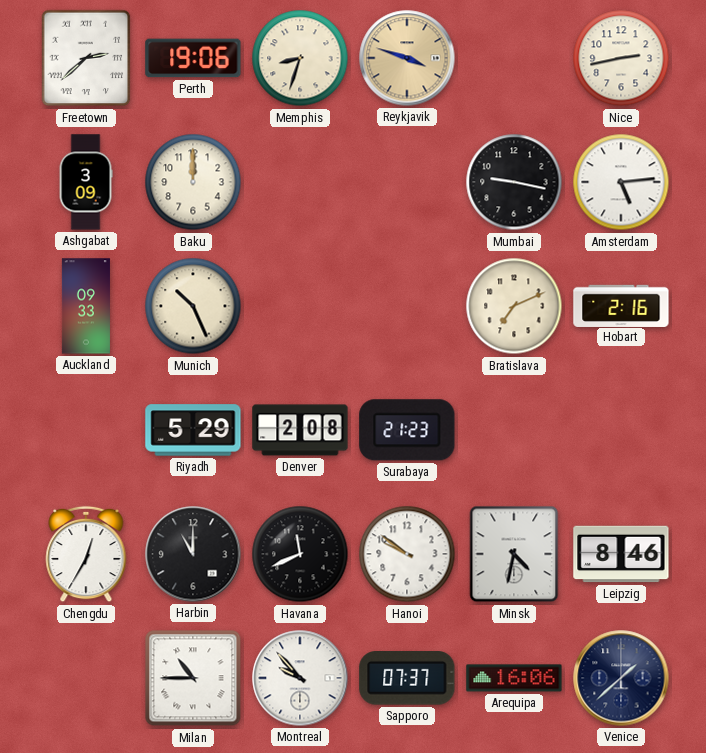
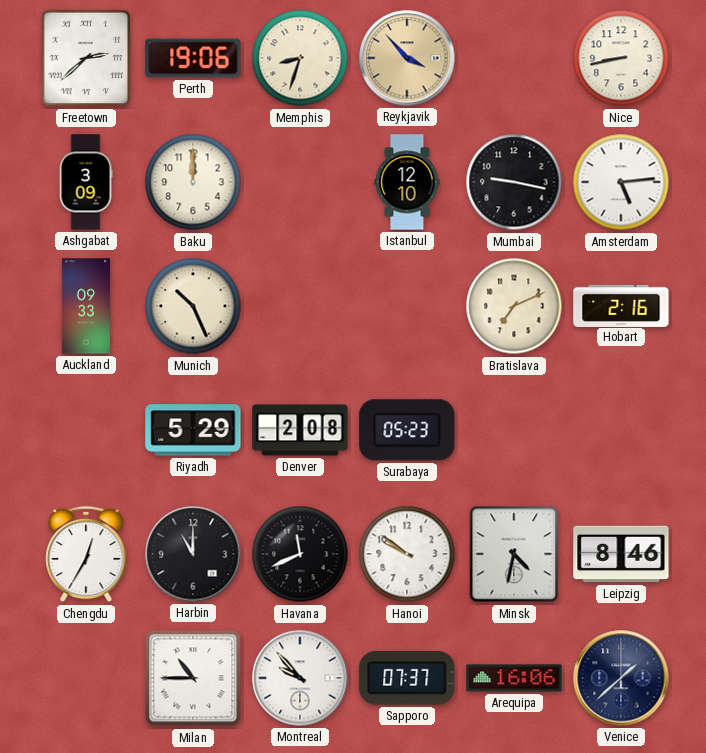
Reykjavik: 3:48 -> 3:53 (407, 58)
Nice: 2:43 -> 8:43 (621, 58)
Istanbul: none -> 12:10 (407, 182)
Surabaya: 21:23 -> 05:23 (407, 430)
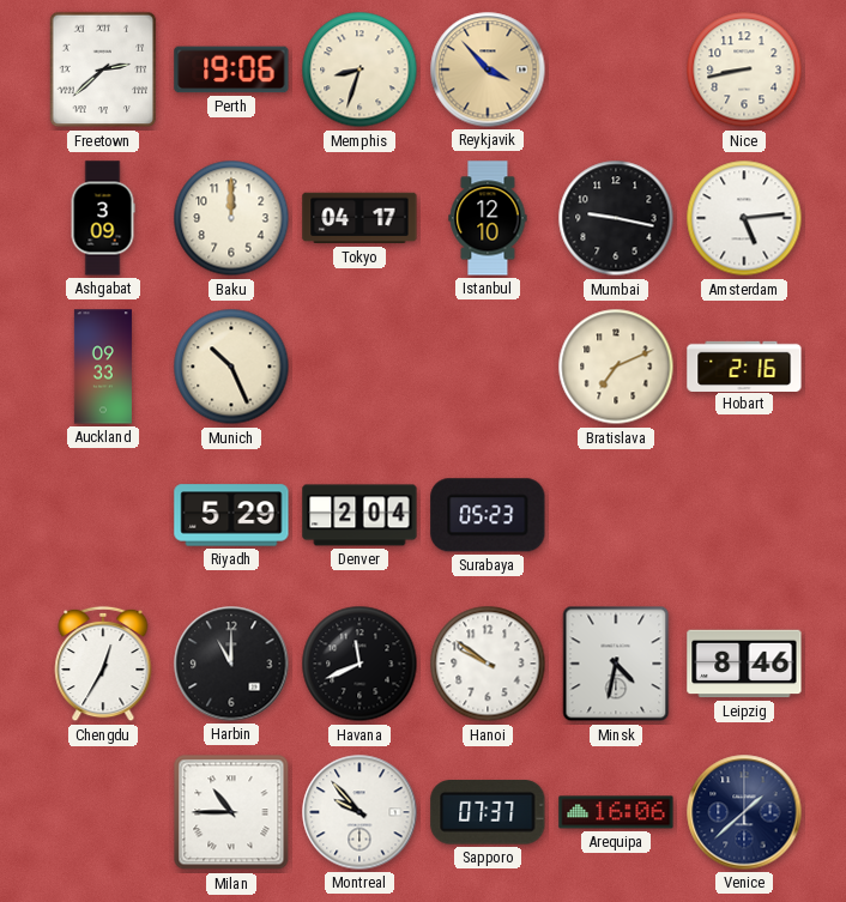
Tokyo: none -> 04:17 (359, 218)
Denver: 2:08 -> 2:04 (359, 515)
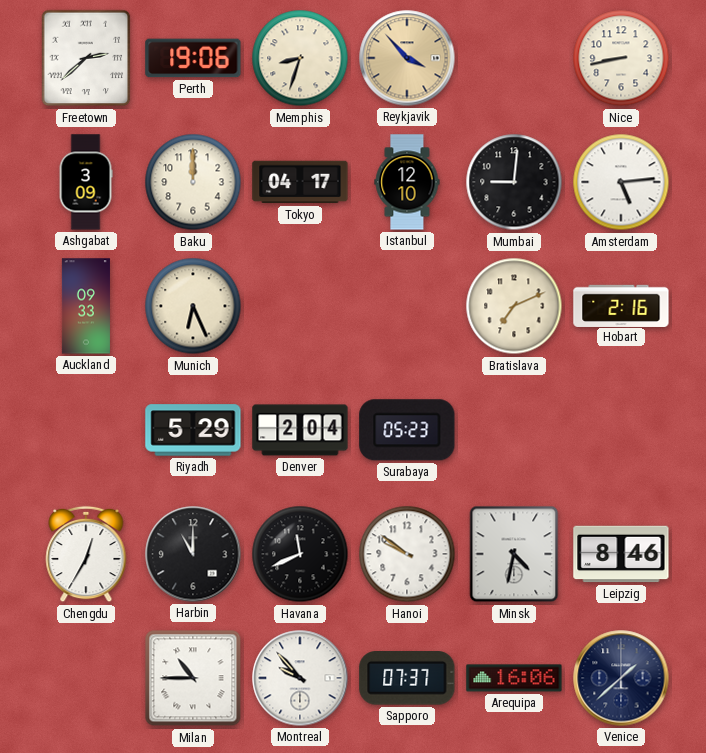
Mumbai: 9:17 -> 9:01 (514, 182)
Munich: 10:26 -> 6:26 (193, 306)
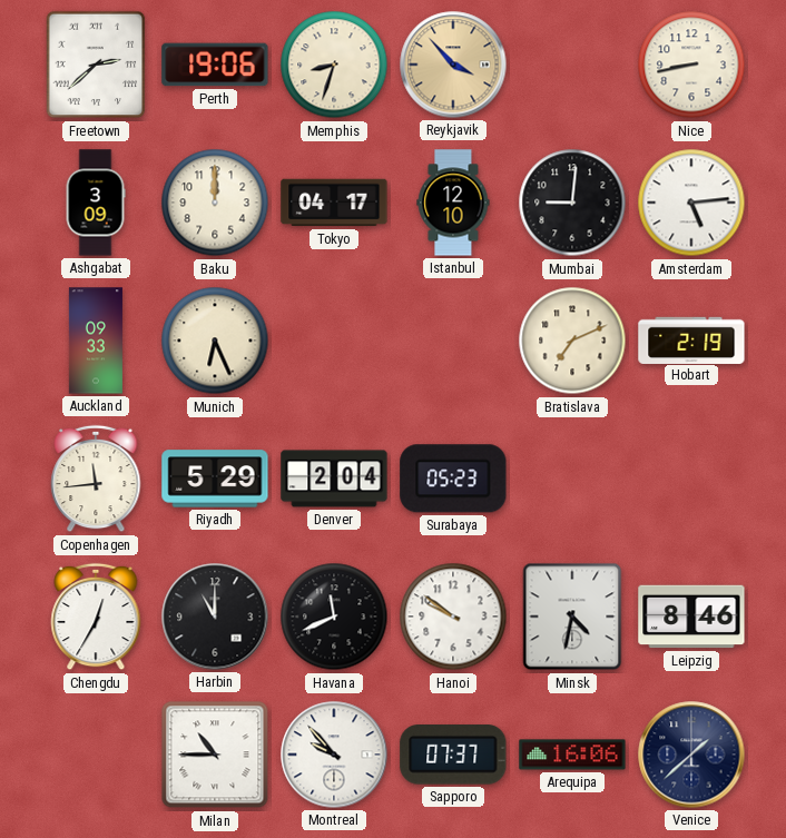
Hobart: 2:16 -> 2:19 (691, 339)
Copenhagen: none -> 11:44 (96, 479)
